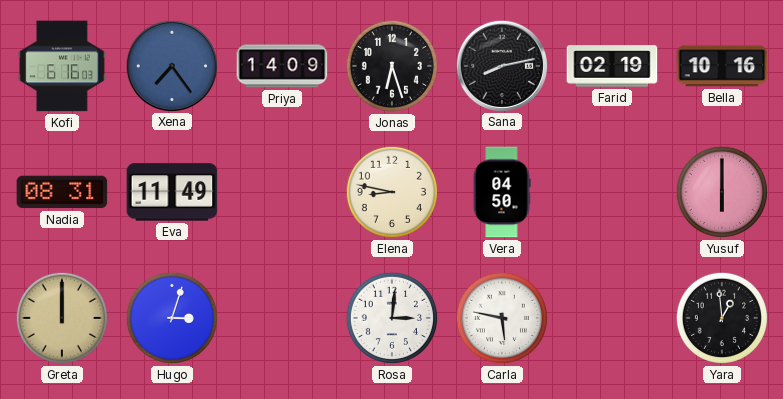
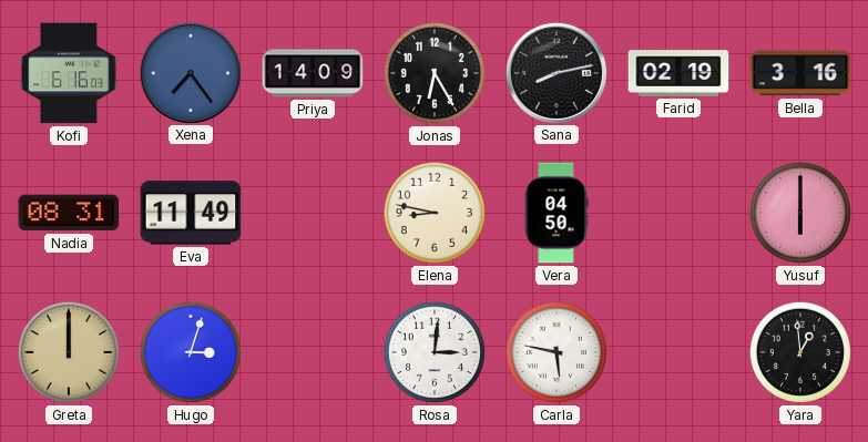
Jonas: 6:27 -> 6:25 (435, 73)
Bella: 10:16 -> 3:16 (800, 73)
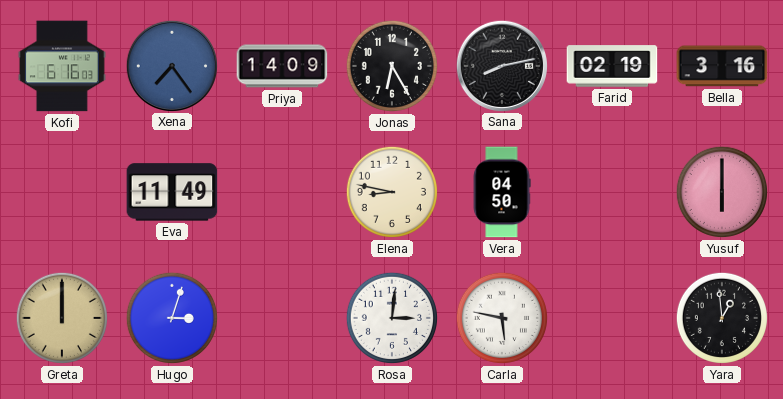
Nadia: 08:31 -> none (69, 213)
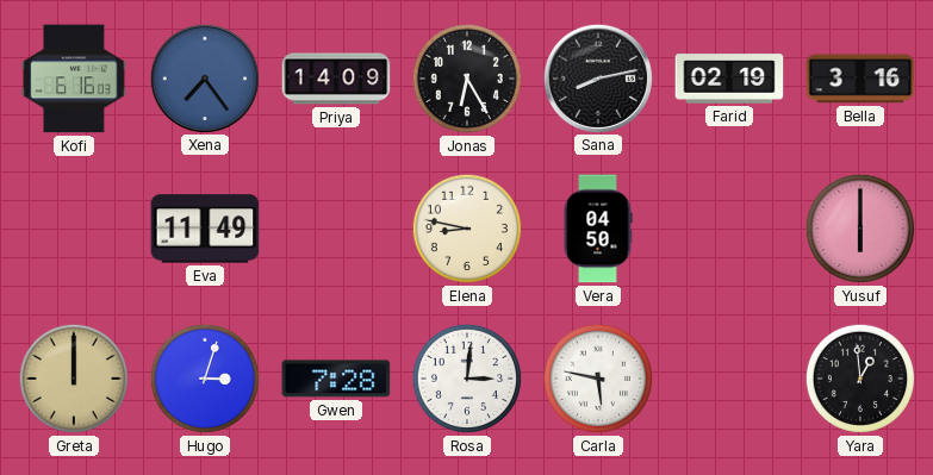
Gwen: none -> 7:28 (336, 379)
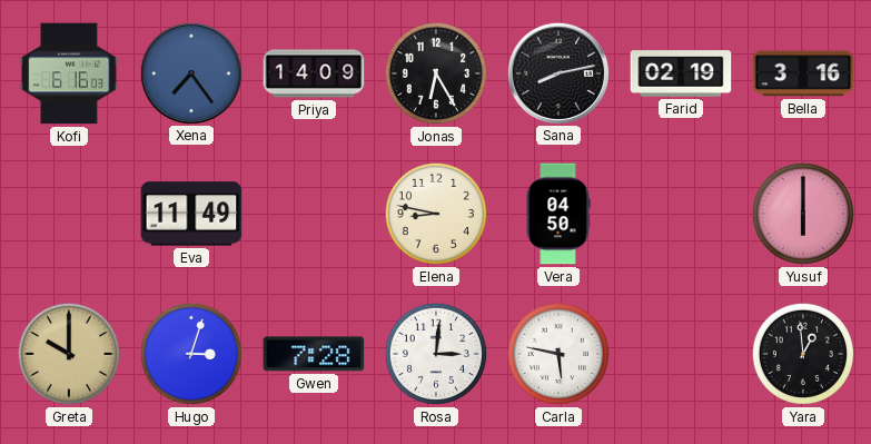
Greta: 12:00 -> 10:00 (69, 354)
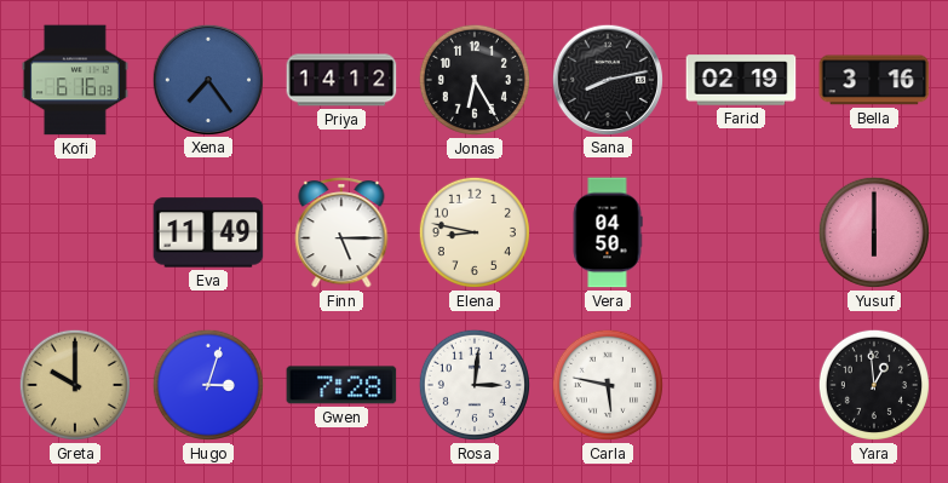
Priya: 14:09 -> 14:12 (341, 80)
Finn: none -> 5:15 (341, 232)
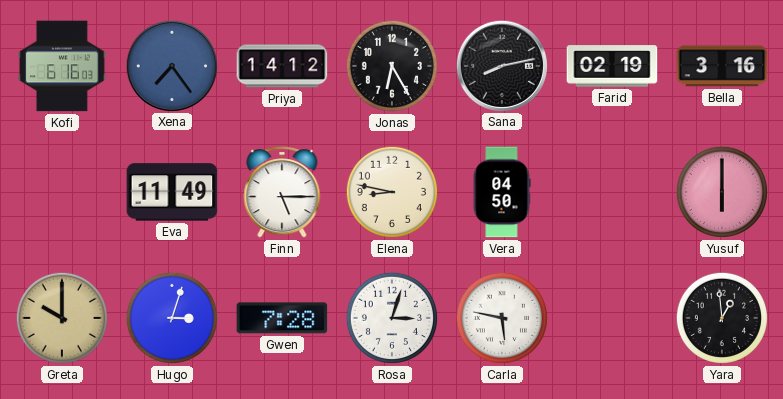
Rosa: 3:01 -> 3:03 (392, 318)
